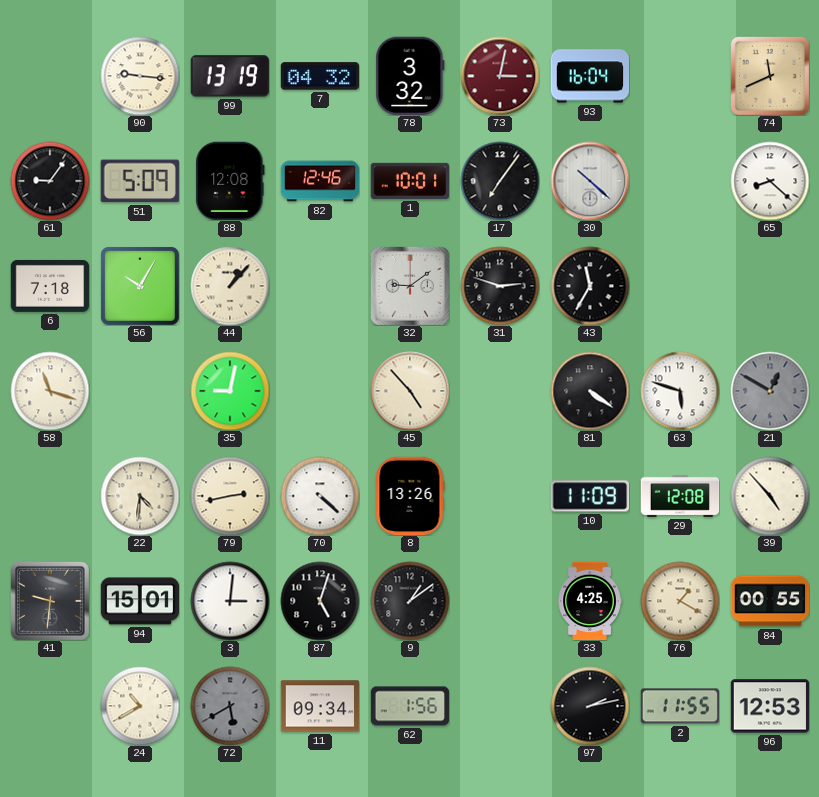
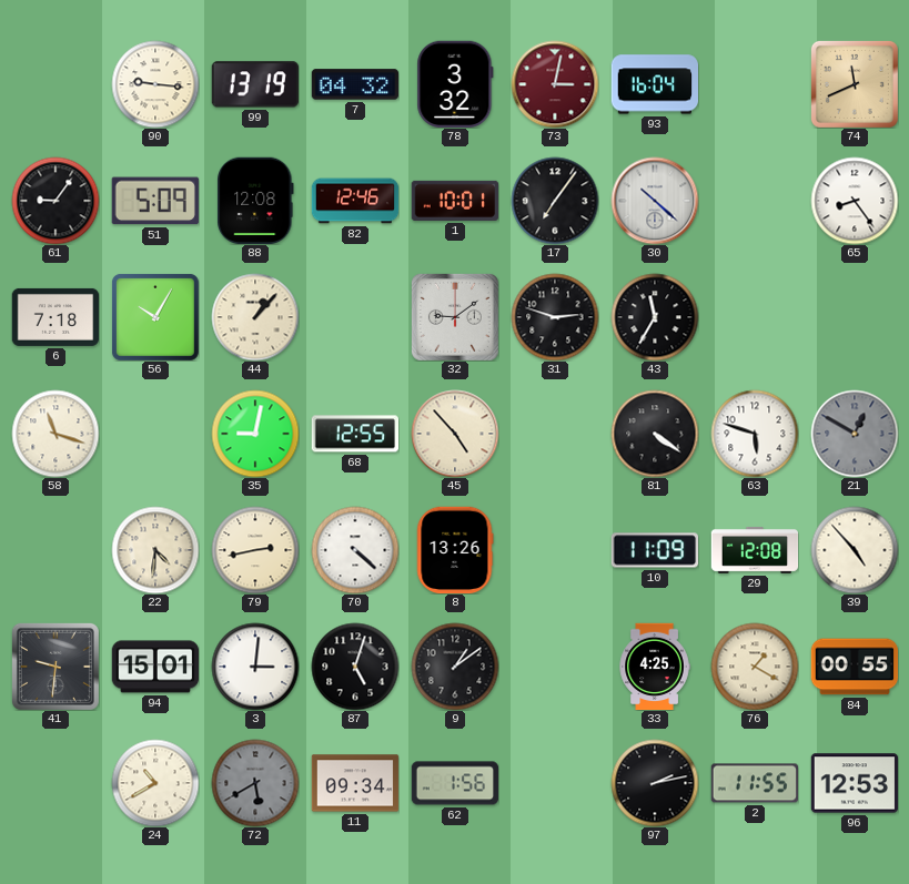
65: 8:22 -> 8:24 (855, 201)
68: none -> 12:55 (354, 434)
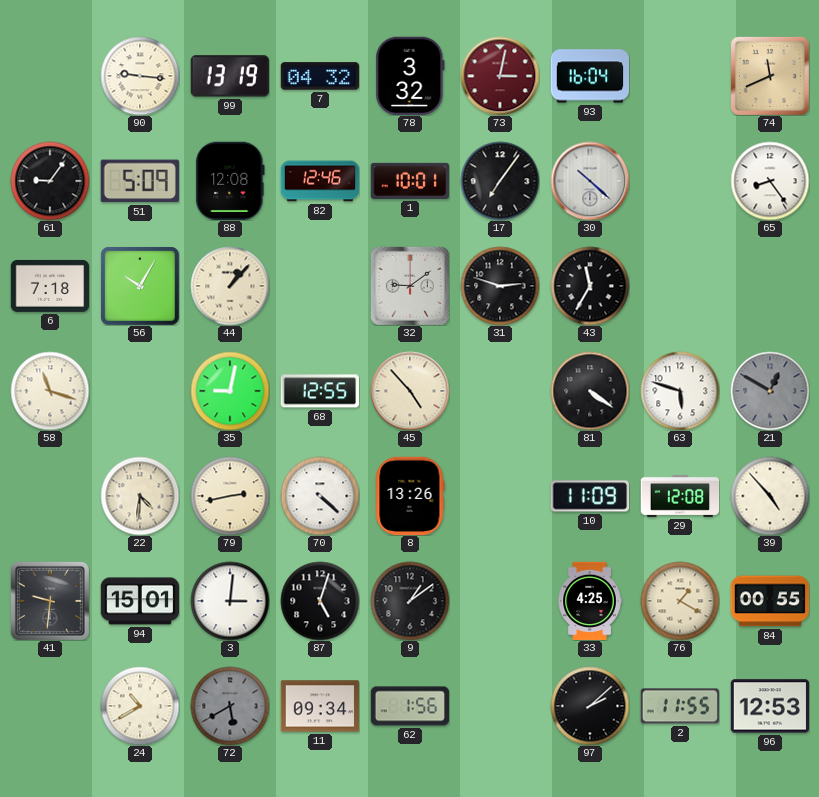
97: 2:13 -> 2:08 (590, 706)
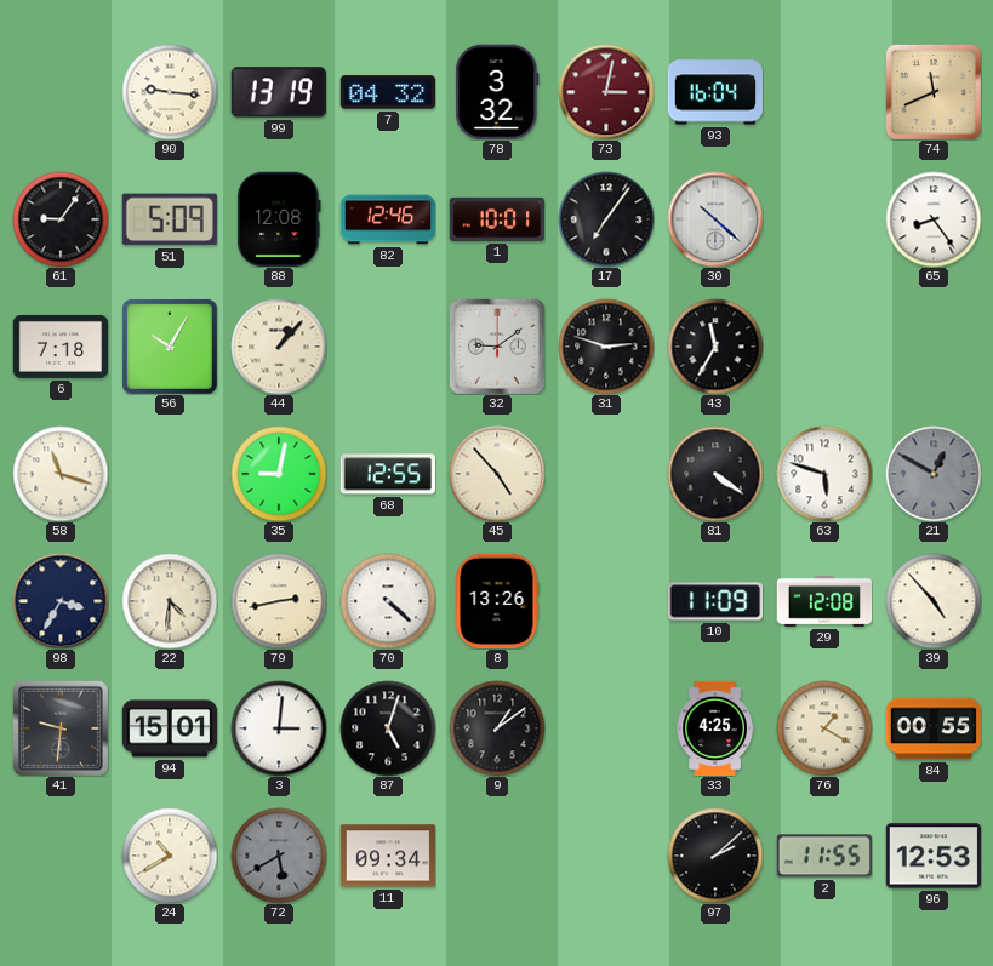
98: none -> 3:35 (61, 601)
62: 1:56 -> none (410, 706)
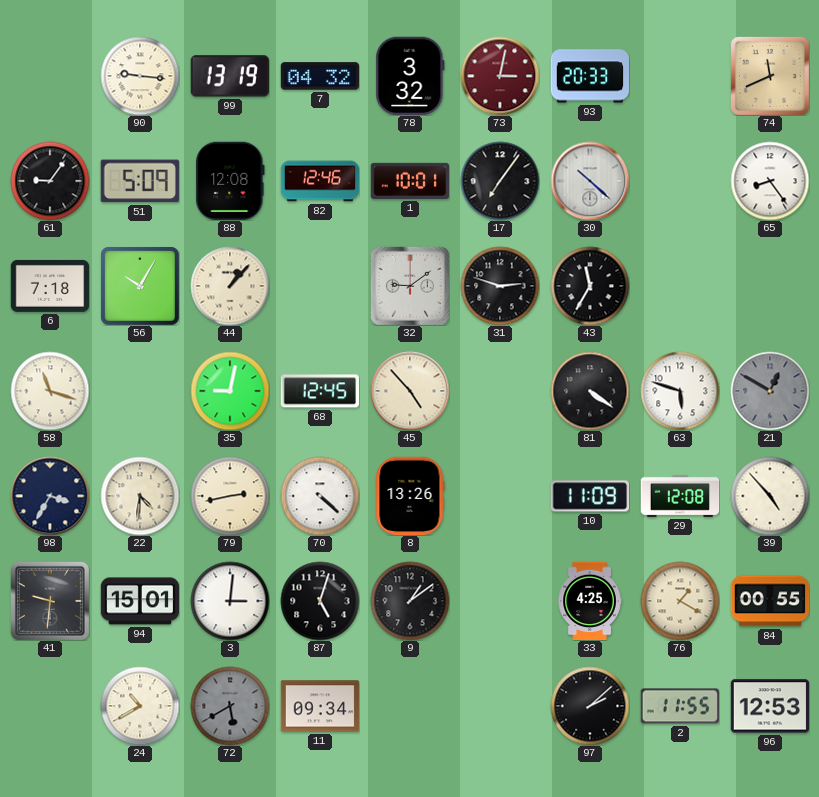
93: 16:04 -> 20:33 (589, 76)
68: 12:55 -> 12:45 (319, 391)
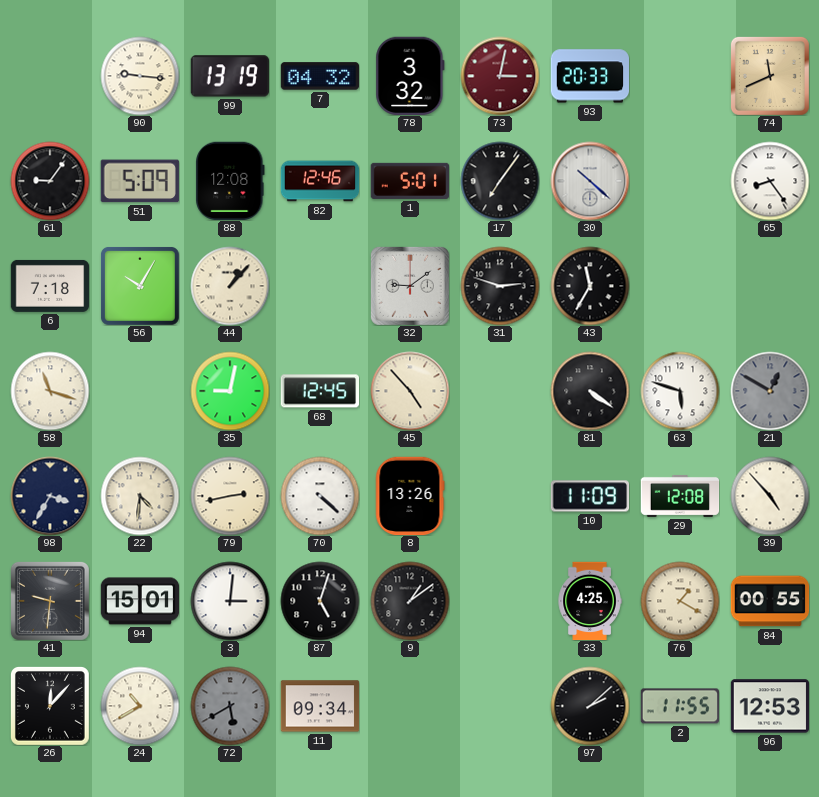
1: 10:01 -> 5:01 (409, 181)
26: none -> 12:07 (50, 706)
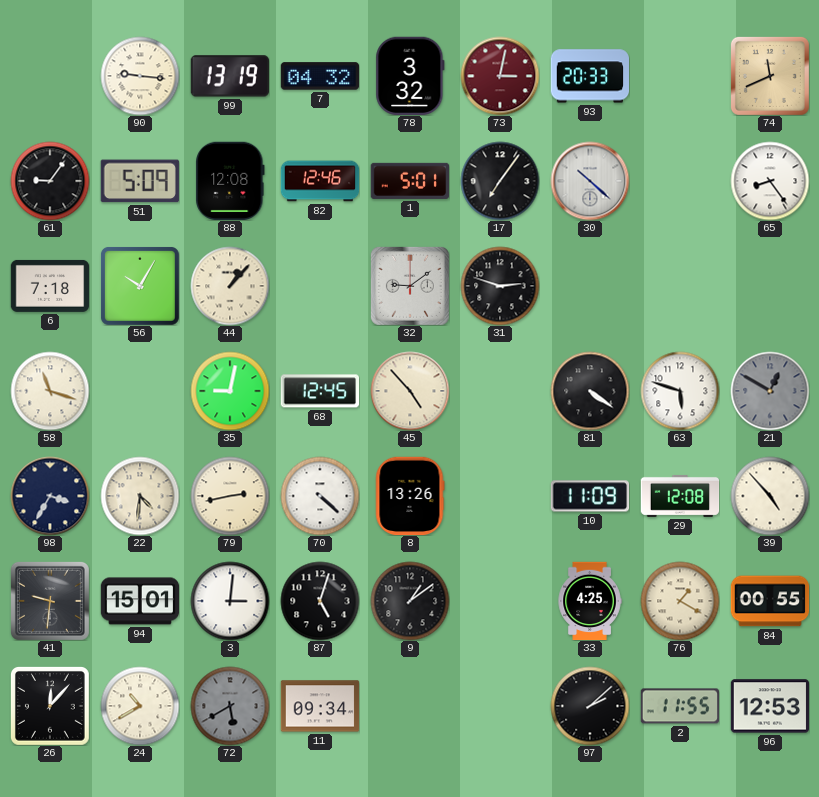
43: 11:35 -> none (590, 286)
